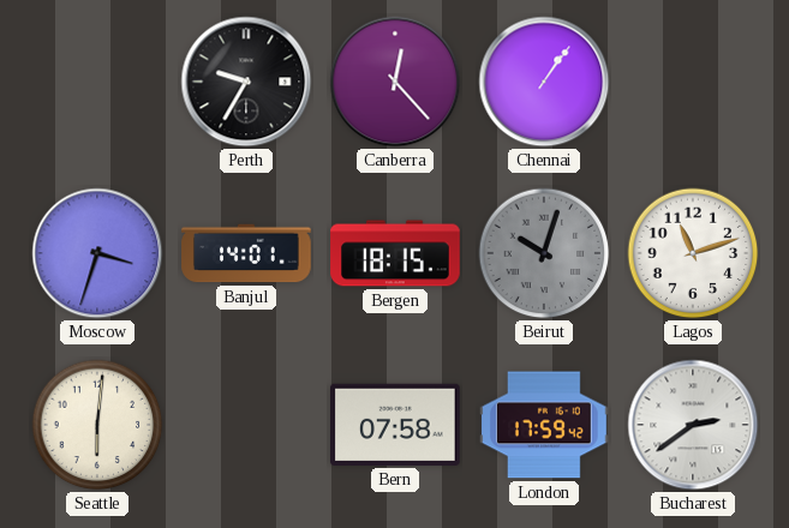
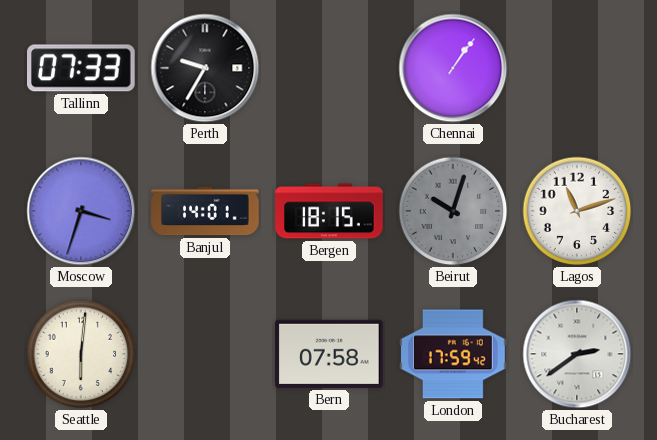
Tallinn: none -> 07:33 (82, 68)
Canberra: 12:23 -> none (395, 82)
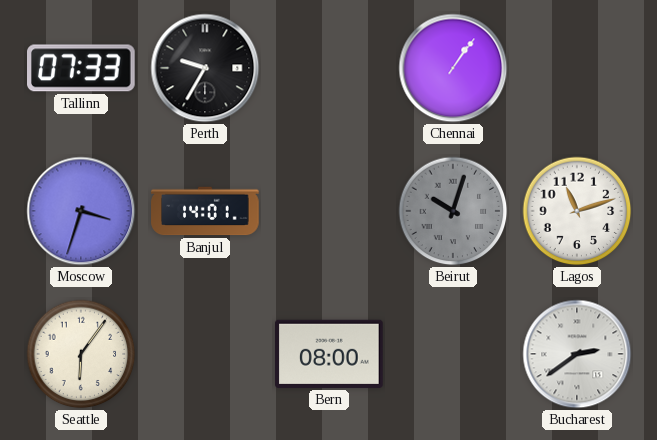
Bergen: 18:15 -> none (329, 211)
Seattle: 6:01 -> 6:06 (81, 354)
Bern: 07:58 -> 08:00 (330, 354)
London: 17:59 -> none (453, 354)
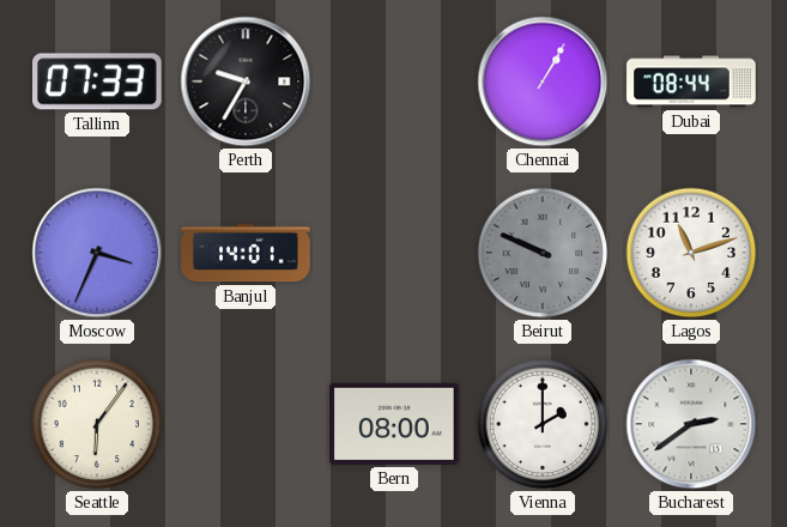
Chennai: 1:06 -> 1:05 (543, 81)
Dubai: none -> 08:44 (691, 81)
Moscow: 3:33 -> 3:34 (97, 253)
Beirut: 10:03 -> 9:49 (543, 253)
Vienna: none -> 2:00 (543, 424)
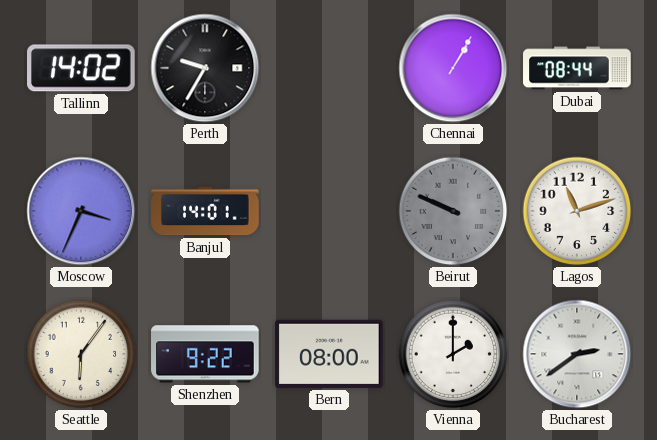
Tallinn: 07:33 -> 14:02 (82, 68)
Shenzhen: none -> 9:22 (205, 354)
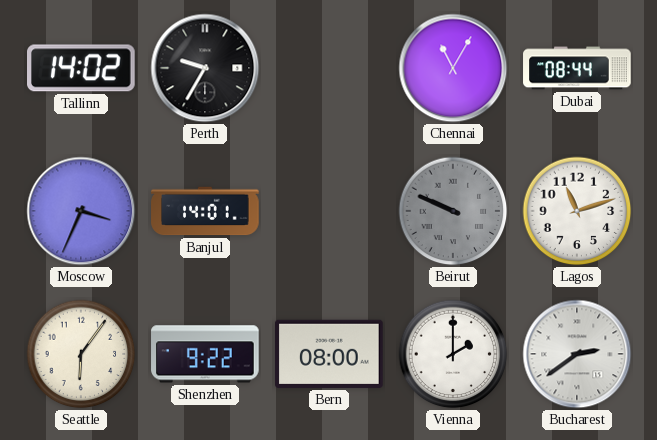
Chennai: 1:05 -> 11:05 (453, 68)
